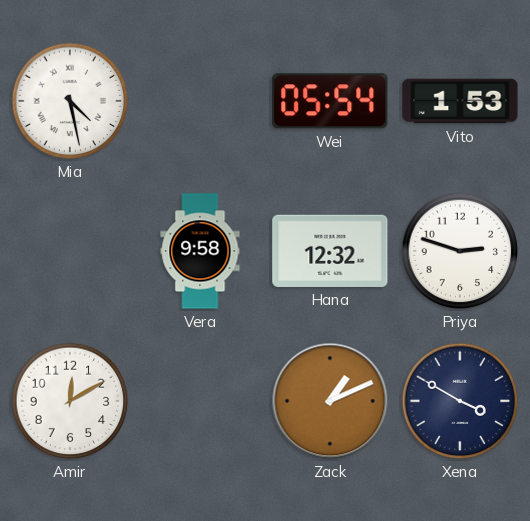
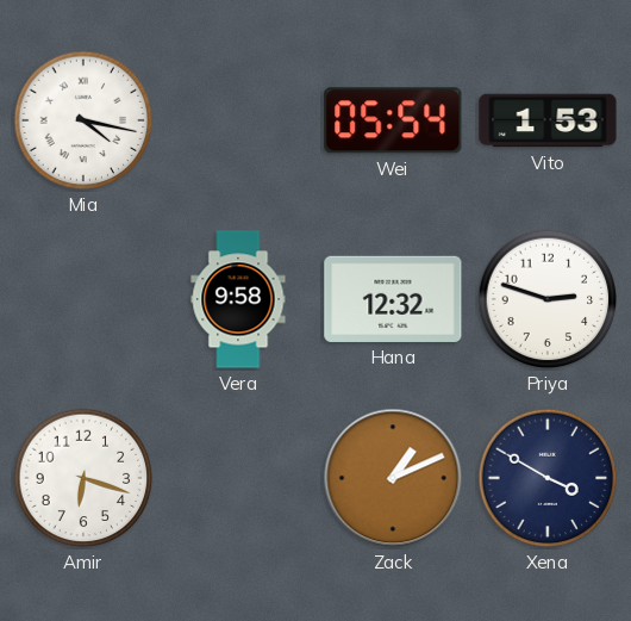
Mia: 4:28 -> 4:17 (83, 120)
Amir: 12:10 -> 6:18 (83, 478)
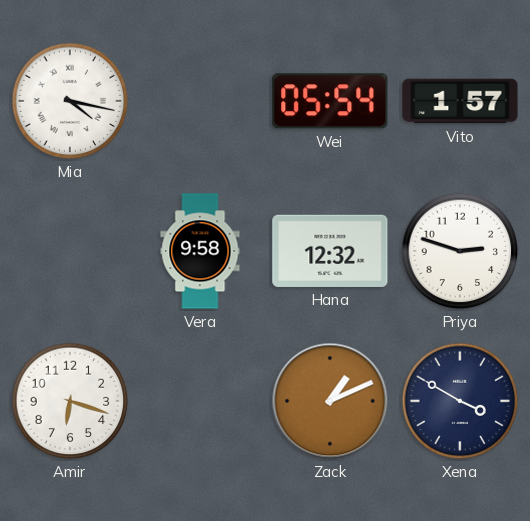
Vito: 1:53 -> 1:57 (460, 101)
